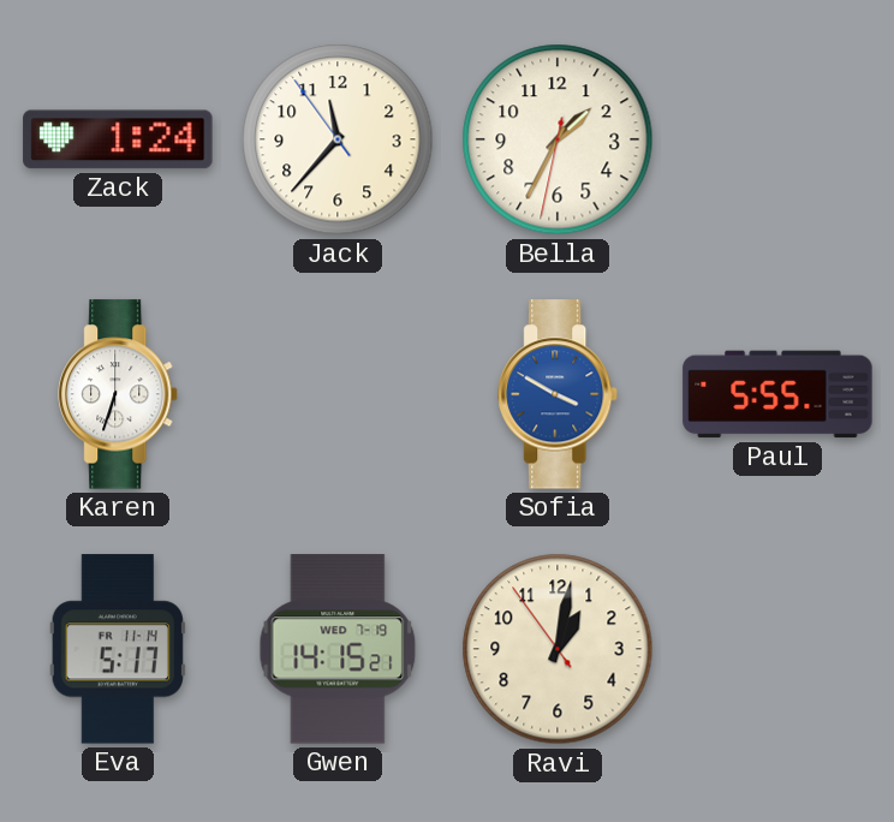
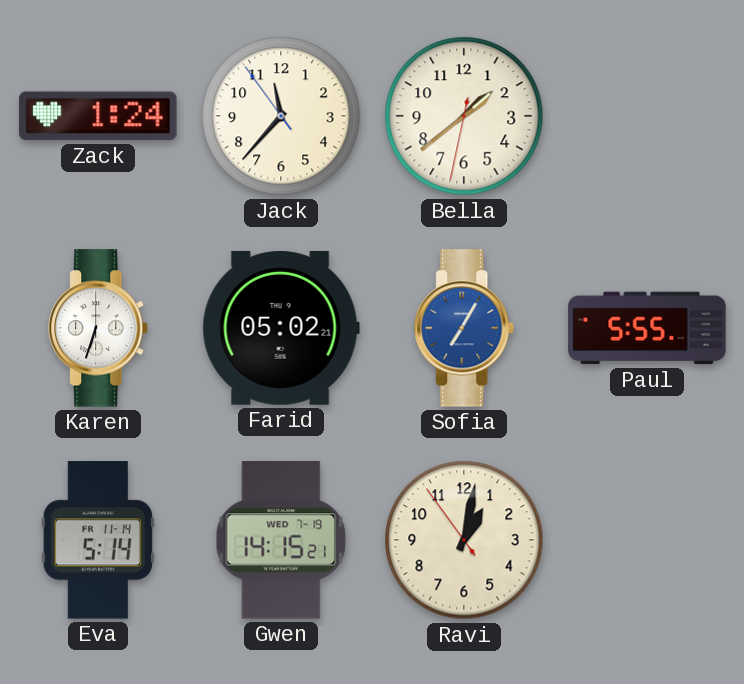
Bella: 1:34 -> 1:38 (464, 116)
Farid: none -> 05:02 (281, 328)
Sofia: 3:50 -> 7:05 (465, 328)
Eva: 5:17 -> 5:14 (98, 540)
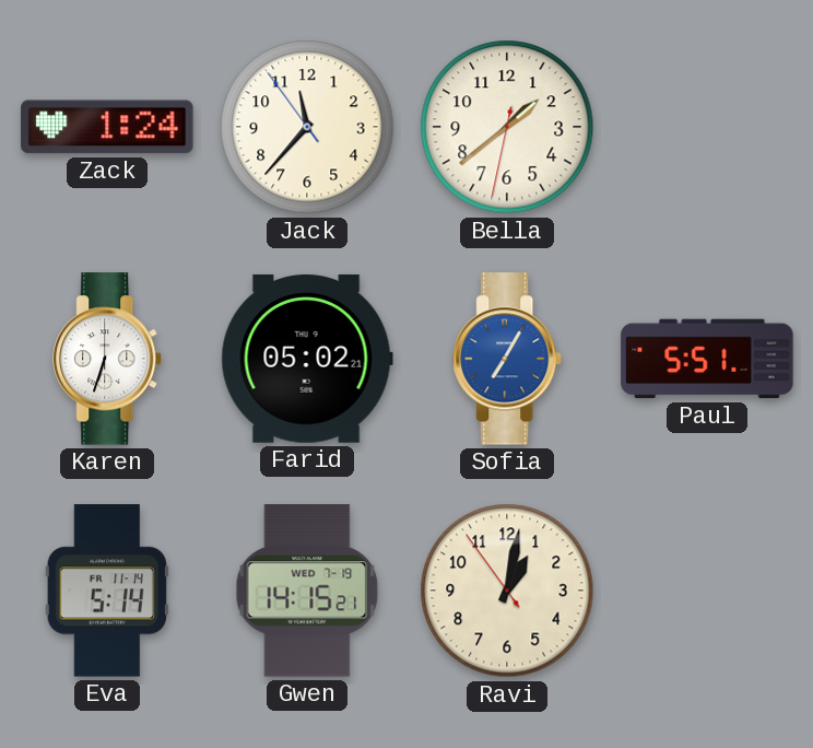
Paul: 5:55 -> 5:51 (707, 359)
